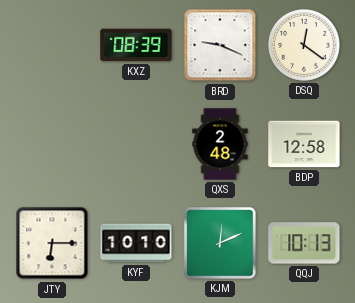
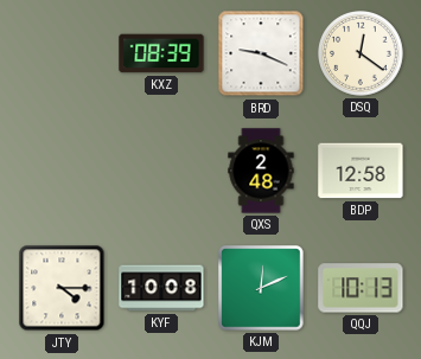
JTY: 6:15 -> 4:15 (62, 288)
KYF: 10:10 -> 10:08 (161, 288)
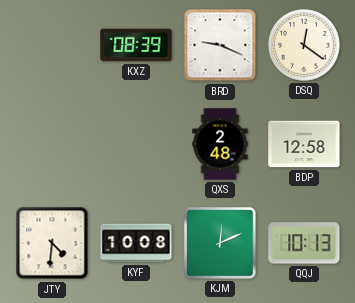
JTY: 4:15 -> 4:31 (52, 243)
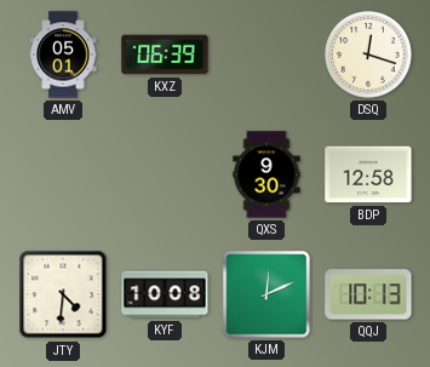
AMV: none -> 05:01 (63, 55)
KXZ: 08:39 -> 06:39 (165, 55)
BRD: 9:19 -> none (220, 45)
DSQ: 12:21 -> 12:18 (369, 56)
QXS: 2:48 -> 9:30 (266, 174)
